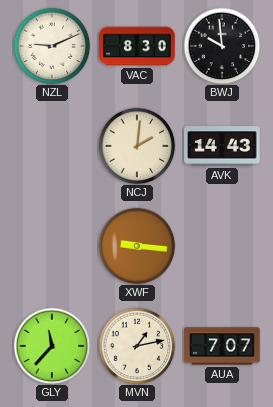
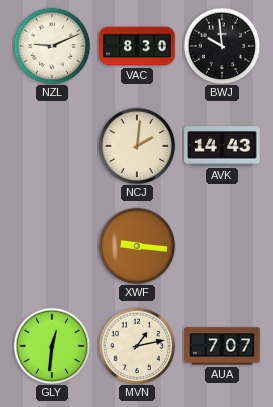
GLY: 11:37 -> 12:31 (52, 346)
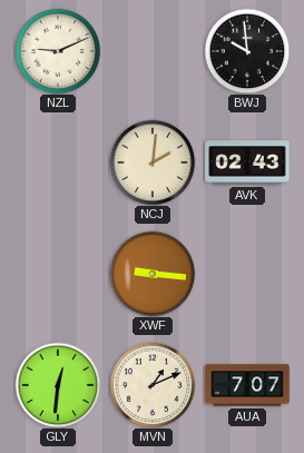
VAC: 8:30 -> none (137, 46)
AVK: 14:43 -> 02:43 (247, 163)
MVN: 1:13 -> 1:11 (153, 385)
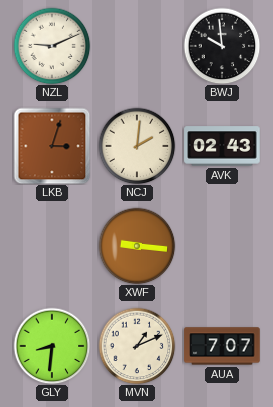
LKB: none -> 3:03 (52, 146)
GLY: 12:31 -> 8:31 (52, 346)
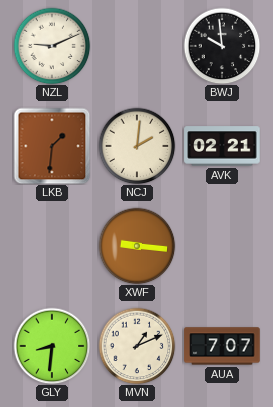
LKB: 3:03 -> 1:31 (52, 146)
AVK: 02:43 -> 02:21 (222, 146)
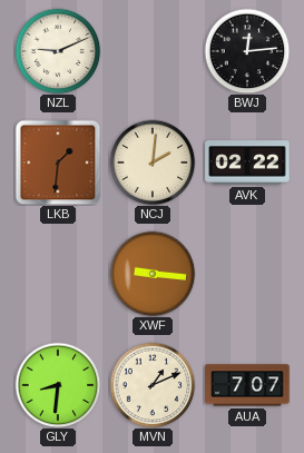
BWJ: 9:59 -> 12:14 (247, 51)
AVK: 02:21 -> 02:22 (247, 163)
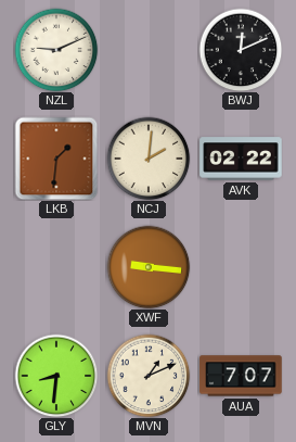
BWJ: 12:14 -> 12:11 (241, 50)
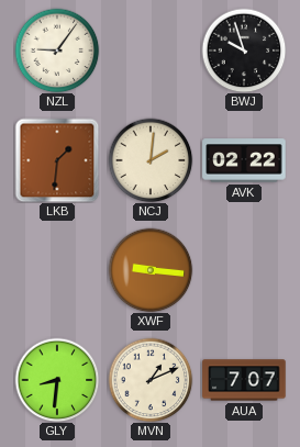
NZL: 9:11 -> 9:06 (57, 51)
BWJ: 12:11 -> 9:57 (244, 51)
